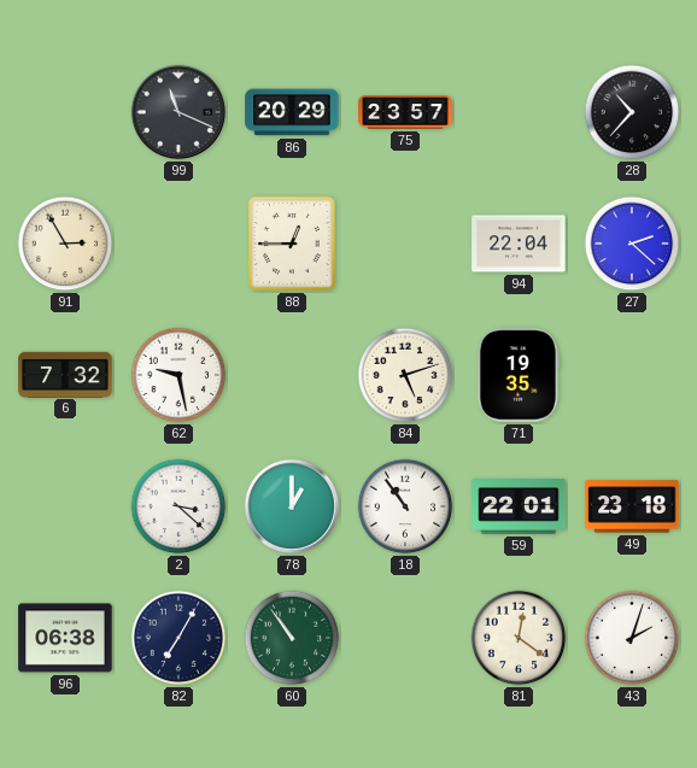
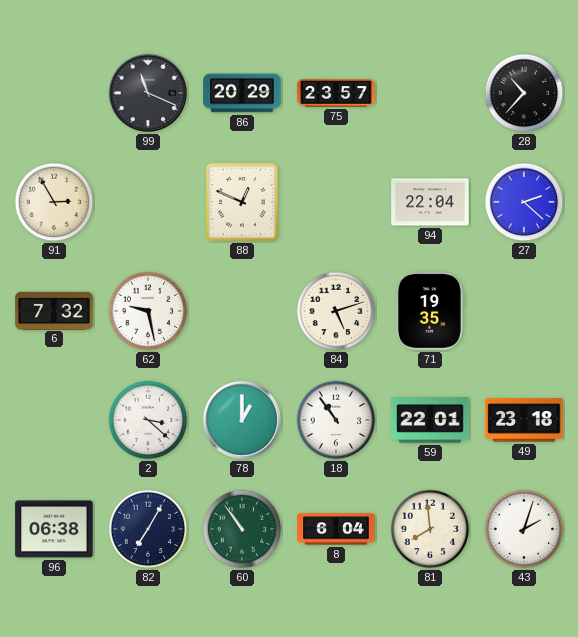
88: 12:45 -> 12:49 (242, 202)
8: none -> 6:04 (336, 529)
81: 12:21 -> 7:59 (430, 529)
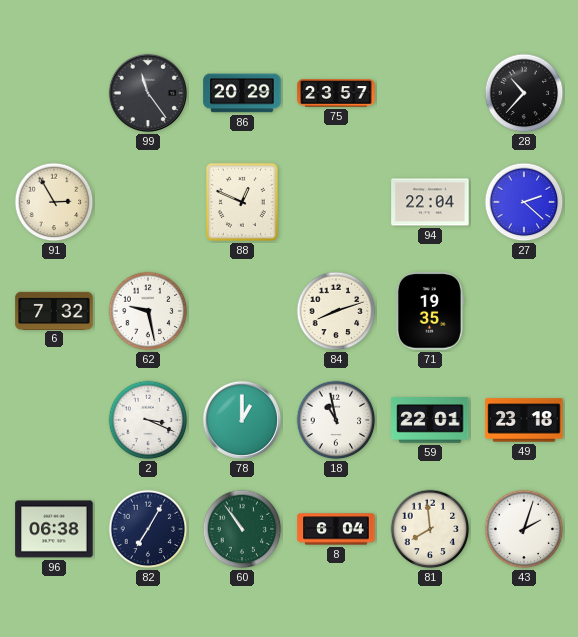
99: 11:19 -> 11:24 (148, 93)
84: 5:12 -> 8:12 (336, 311)
2: 3:22 -> 3:19 (148, 420)
18: 10:54 -> 10:58 (336, 420)
